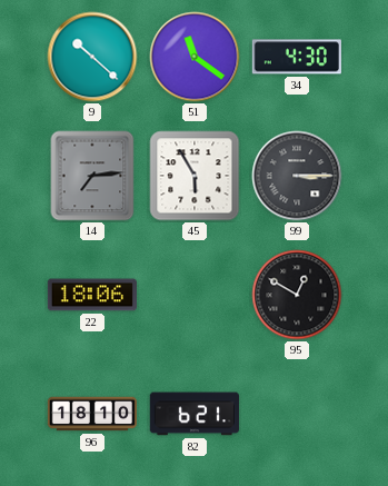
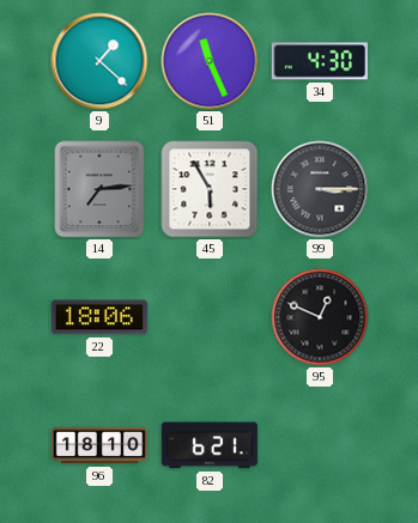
9: 10:22 -> 1:22 (99, 61)
51: 11:21 -> 11:26 (210, 61)
95: 12:50 -> 12:49 (320, 317)
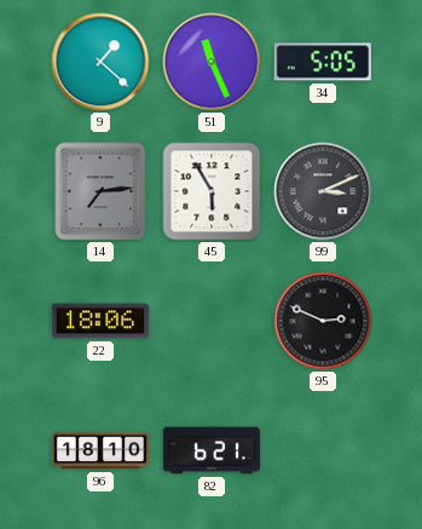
34: 4:30 -> 5:05 (323, 62)
99: 3:15 -> 3:11 (323, 191)
95: 12:49 -> 2:49 (323, 321)
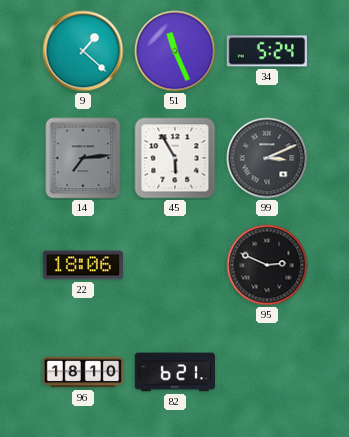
34: 5:05 -> 5:24 (267, 51)
